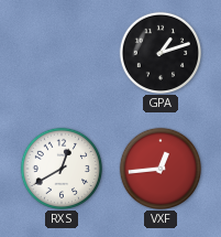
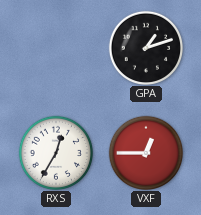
RXS: 12:40 -> 12:35 (55, 152)
VXF: 12:44 -> 12:45 (145, 152)
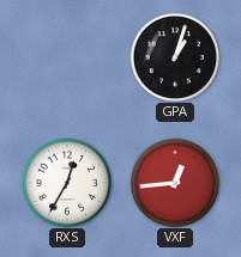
GPA: 1:12 -> 1:03 (174, 56)
VXF: 12:45 -> 12:44 (174, 182)
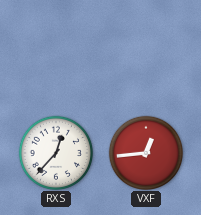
GPA: 1:03 -> none (174, 56)
RXS: 12:35 -> 12:37 (55, 152)
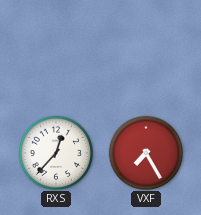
VXF: 12:44 -> 7:25 (145, 152)
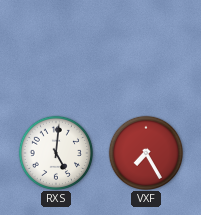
RXS: 12:37 -> 5:01 (55, 152)
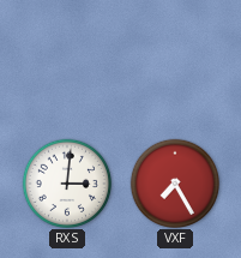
RXS: 5:01 -> 3:01 (66, 182)
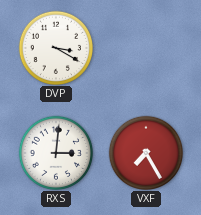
DVP: none -> 3:20 (55, 47)
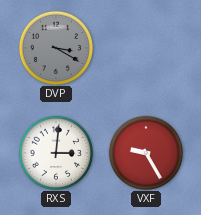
DVP dial: white -> grey (55, 47)
VXF: 7:25 -> 9:25 (145, 152)
